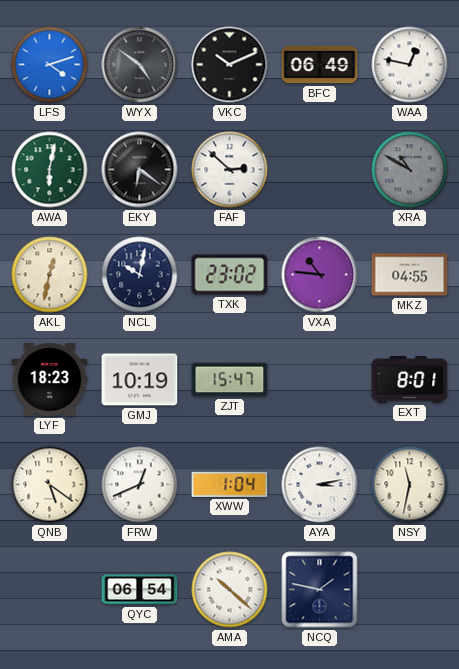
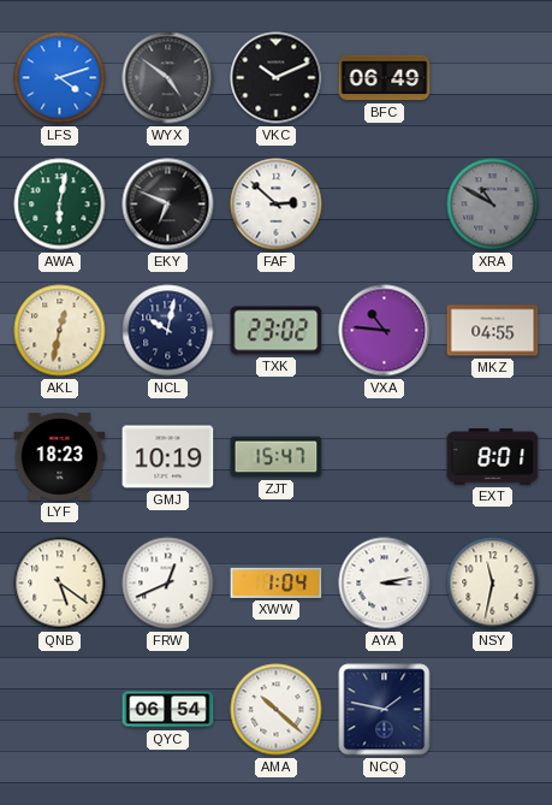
WAA: 12:47 -> none (410, 65)
EKY: 6:21 -> 6:49 (168, 205)
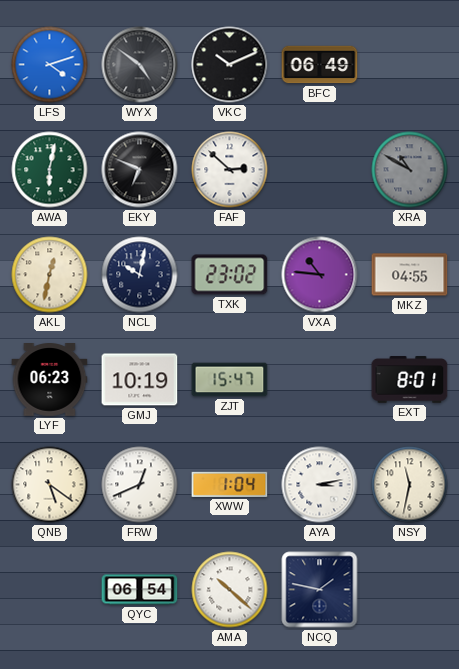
LYF: 18:23 -> 06:23 (50, 380)
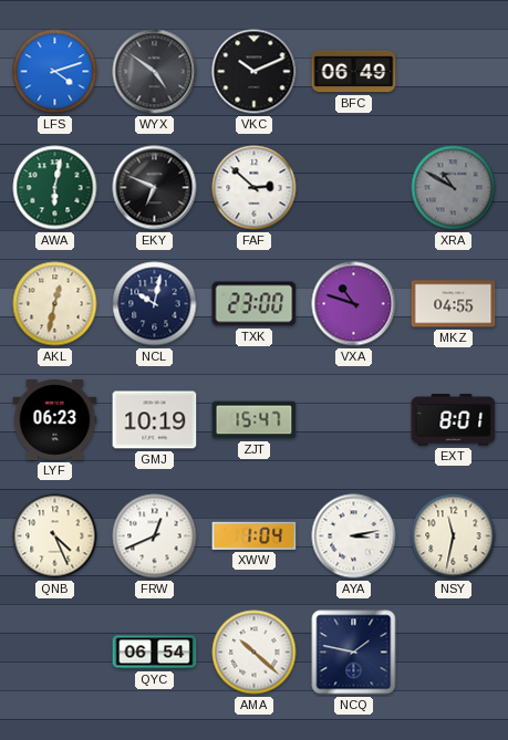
TXK: 23:02 -> 23:00 (255, 304)
VXA: 10:46 -> 10:48 (354, 304)
QNB: 5:21 -> 4:26 (55, 536)
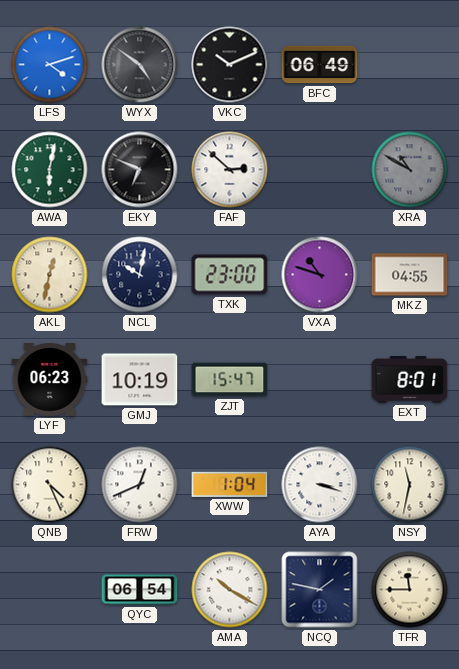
AYA: 3:13 -> 3:18 (320, 485)
AMA: 10:22 -> 10:20 (230, 590)
TFR: none -> 11:45 (410, 590)
